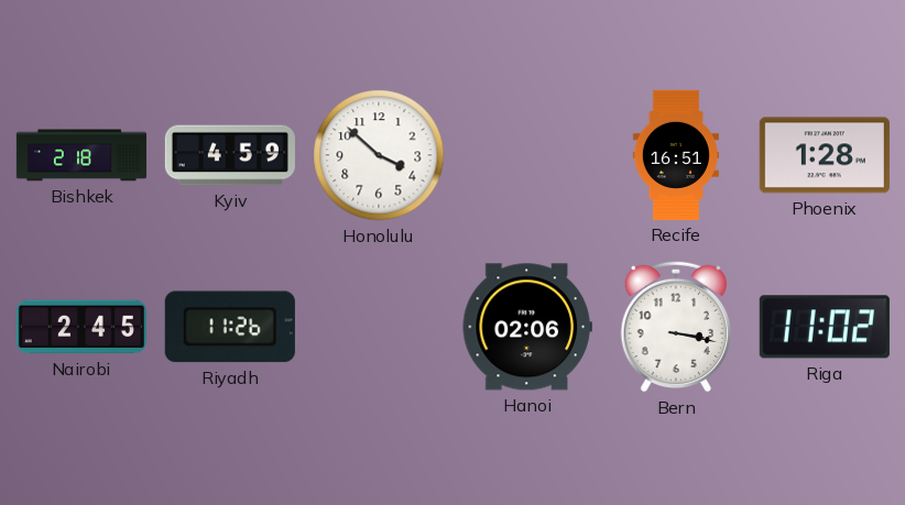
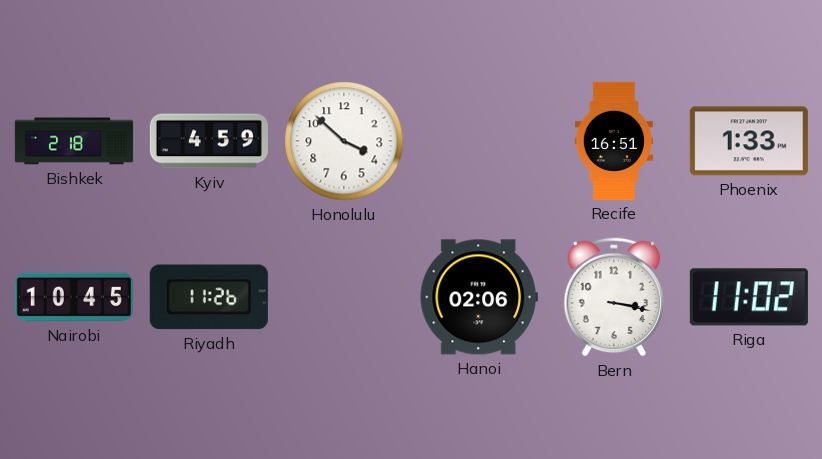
Phoenix: 1:28 -> 1:33 (749, 141)
Nairobi: 2:45 -> 10:45 (74, 297)
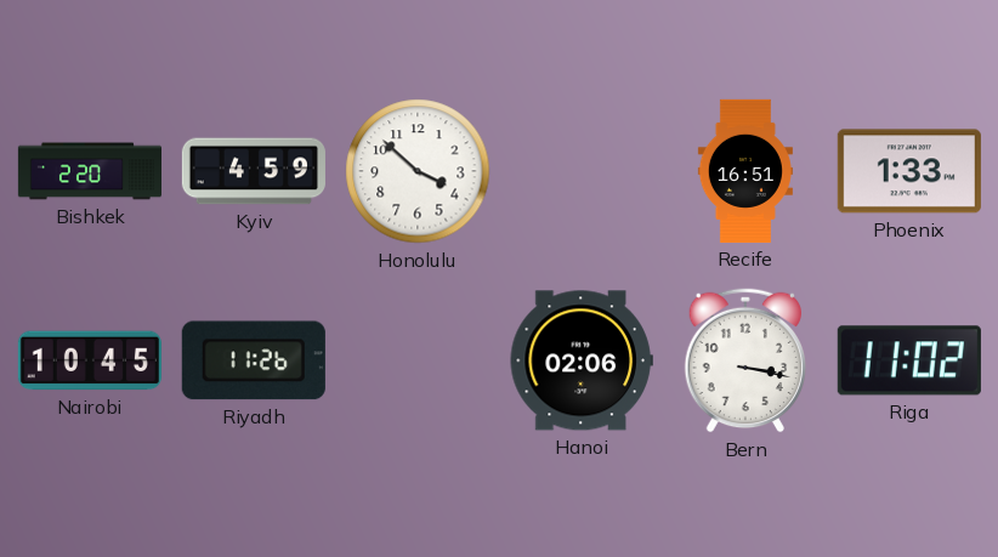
Bishkek: 2:18 -> 2:20 (89, 171)
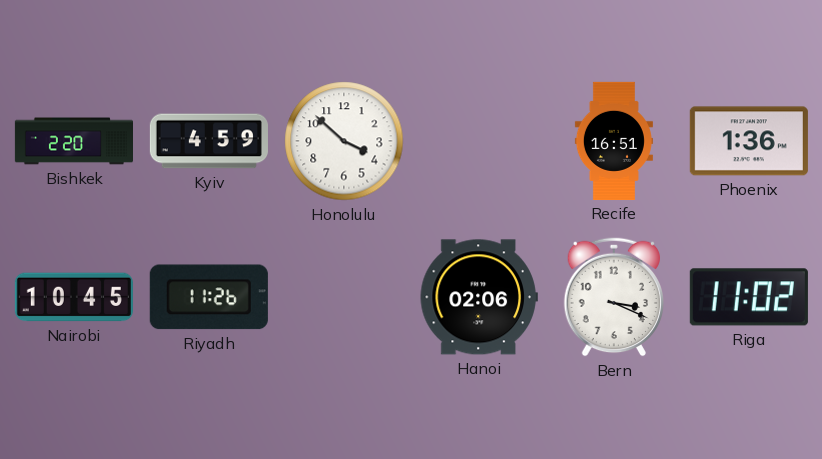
Phoenix: 1:33 -> 1:36 (749, 141)
Bern: 3:17 -> 3:19 (613, 297)
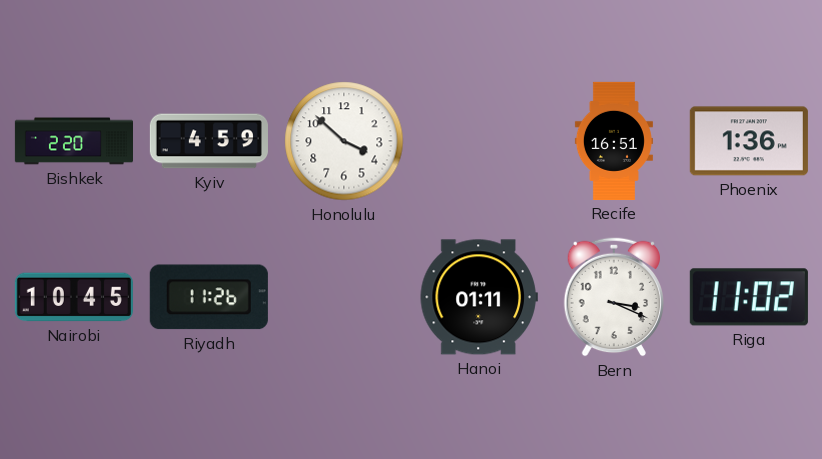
Hanoi: 02:06 -> 01:11 (479, 297)
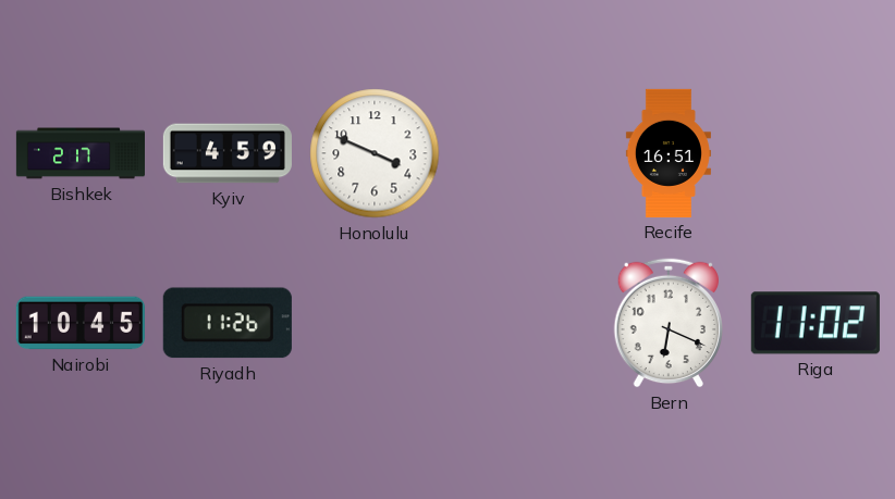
Bishkek: 2:20 -> 2:17 (79, 153)
Honolulu: 3:52 -> 3:49 (375, 153)
Phoenix: 1:36 -> none (749, 141)
Hanoi: 01:11 -> none (479, 297)
Bern: 3:19 -> 6:19 (667, 323)
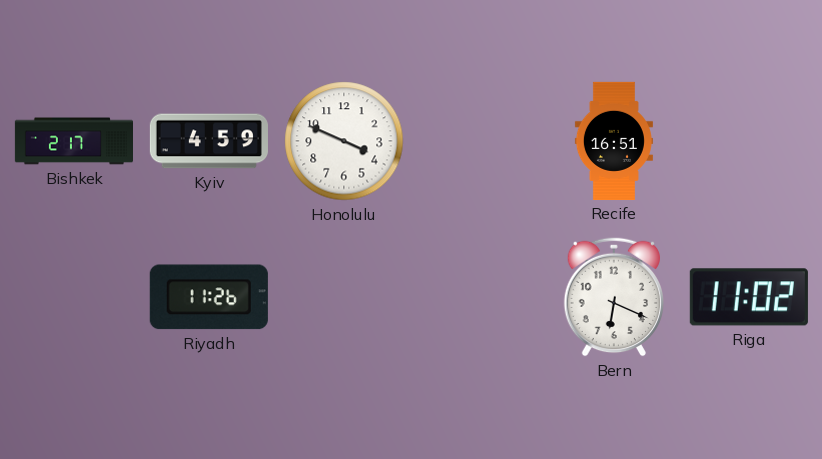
Nairobi: 10:45 -> none (81, 323)
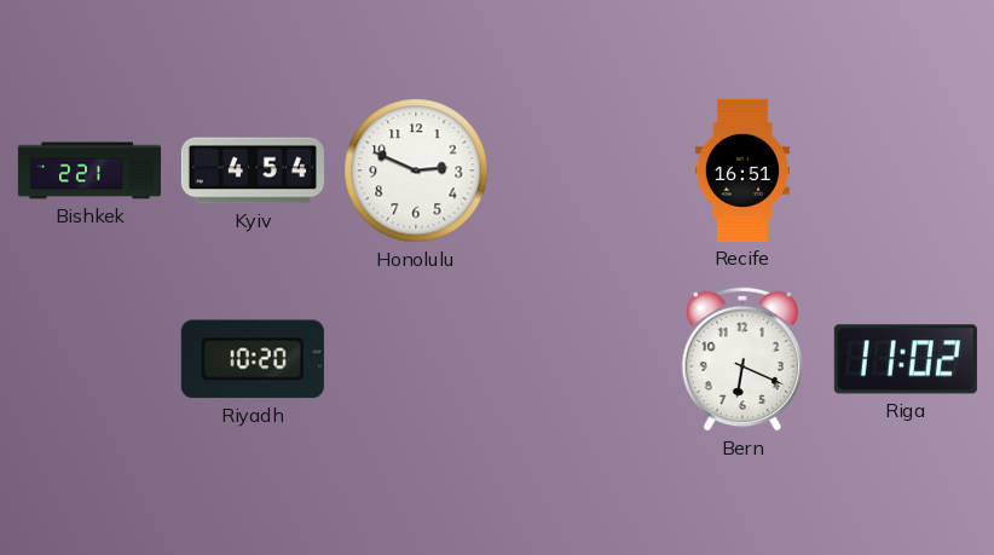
Bishkek: 2:17 -> 2:21 (88, 170)
Kyiv: 4:59 -> 4:54 (253, 170)
Honolulu: 3:49 -> 2:49 (416, 170)
Riyadh: 11:26 -> 10:20 (253, 359)
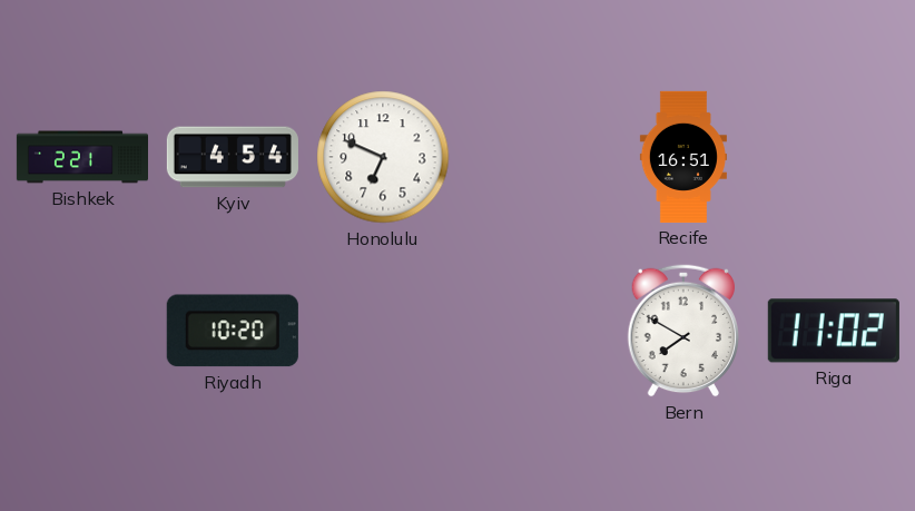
Honolulu: 2:49 -> 6:49 (383, 157)
Bern: 6:19 -> 7:50 (682, 331)
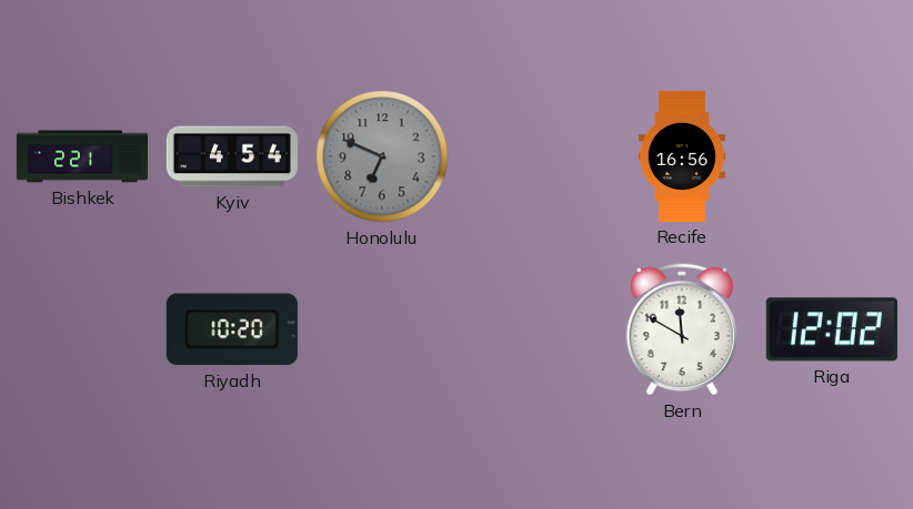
Honolulu dial: white -> grey (382, 156)
Recife: 16:51 -> 16:56 (682, 156)
Bern: 7:50 -> 11:50 (681, 329)
Riga: 11:02 -> 12:02 (832, 329)
